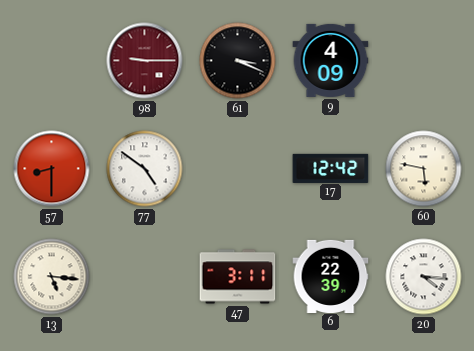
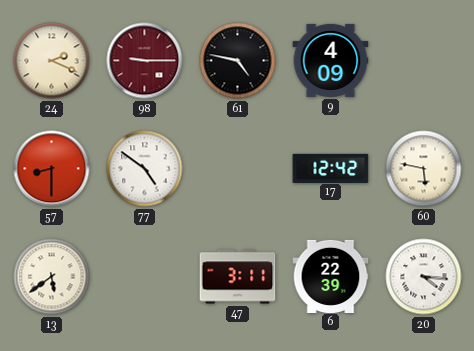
24: none -> 2:19 (52, 61)
61: 3:19 -> 4:47 (238, 61)
13: 5:16 -> 5:39 (52, 277)
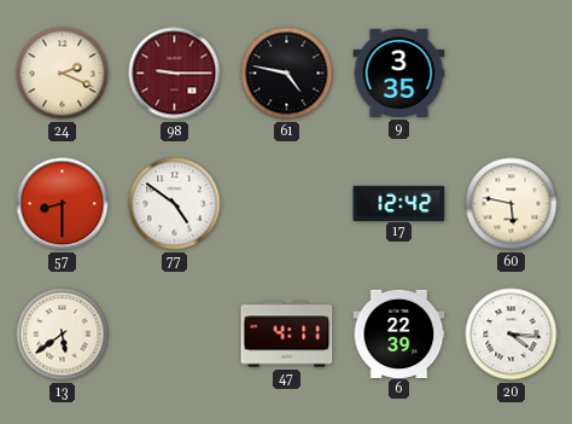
9: 4:09 -> 3:35 (399, 72)
47: 3:11 -> 4:11 (287, 335)
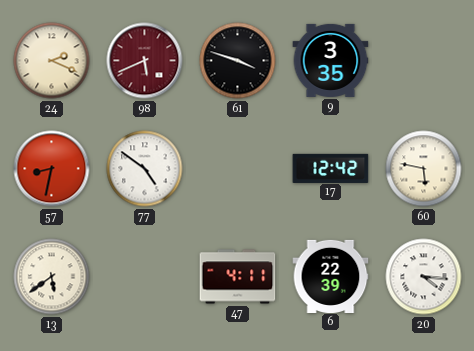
98: 9:15 -> 5:41 (145, 61)
61: 4:47 -> 3:48 (238, 61)
57: 8:30 -> 8:32 (52, 169)
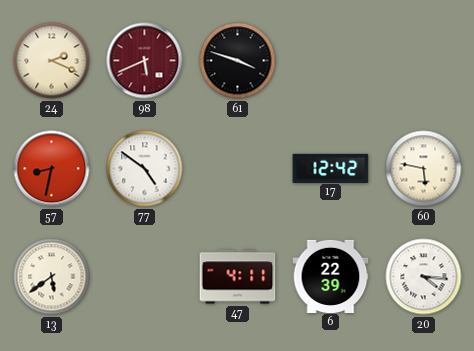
9: 3:35 -> none (331, 60)
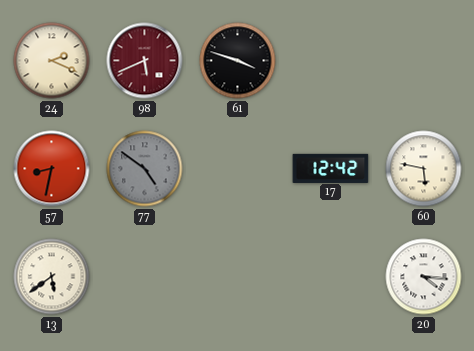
77 dial: white -> grey (145, 169)
47: 4:11 -> none (238, 277)
6: 22:39 -> none (331, 276)
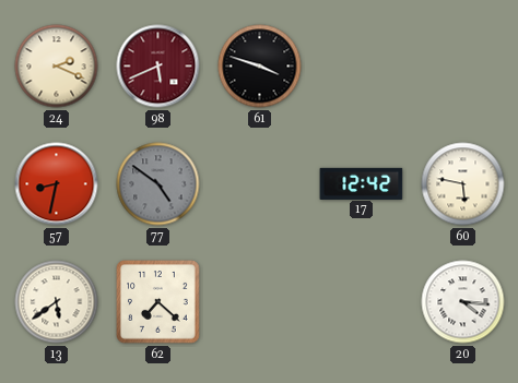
62: none -> 7:22 (158, 302)
